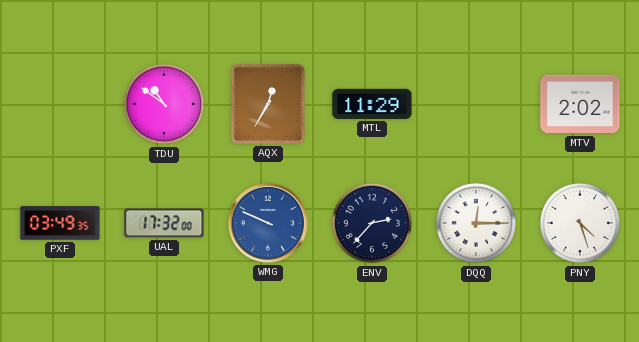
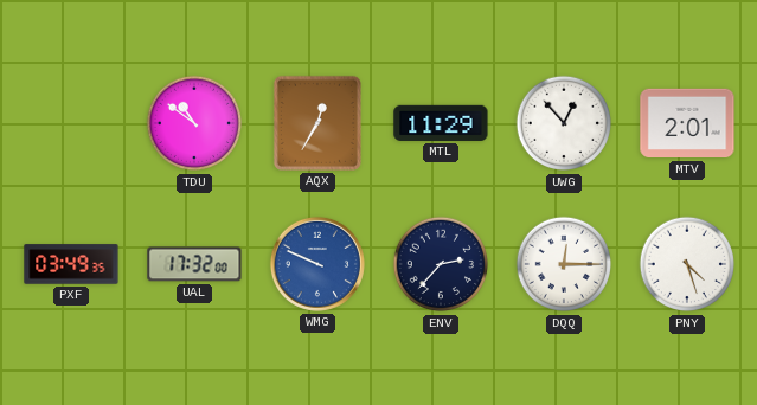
UWG: none -> 12:53 (564, 123)
MTV: 2:02 -> 2:01 (687, 123)
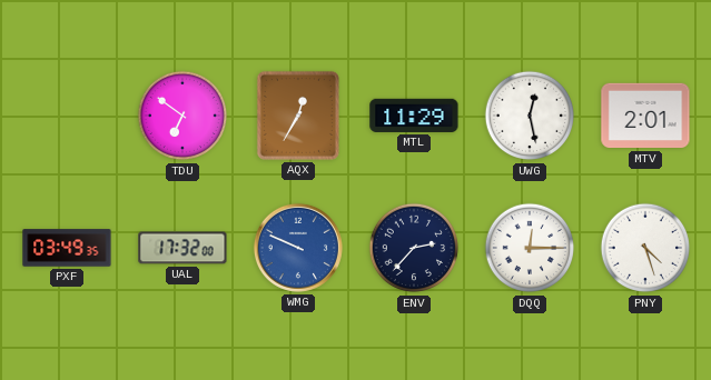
TDU: 10:51 -> 6:51 (182, 116)
UWG: 12:53 -> 12:28 (530, 116)
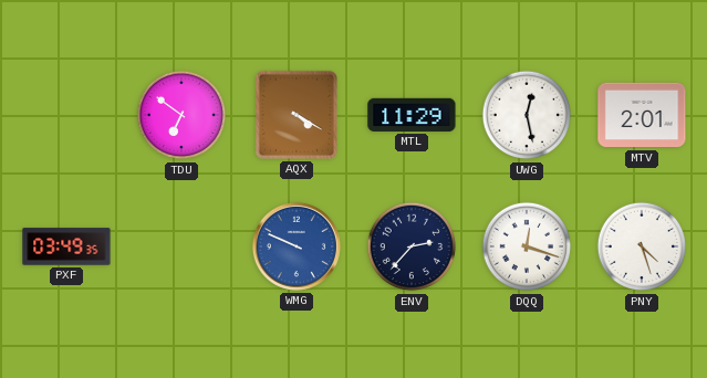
AQX: 12:35 -> 4:20 (297, 115)
UAL: 17:32 -> none (182, 248)
DQQ: 12:15 -> 12:18 (527, 246)
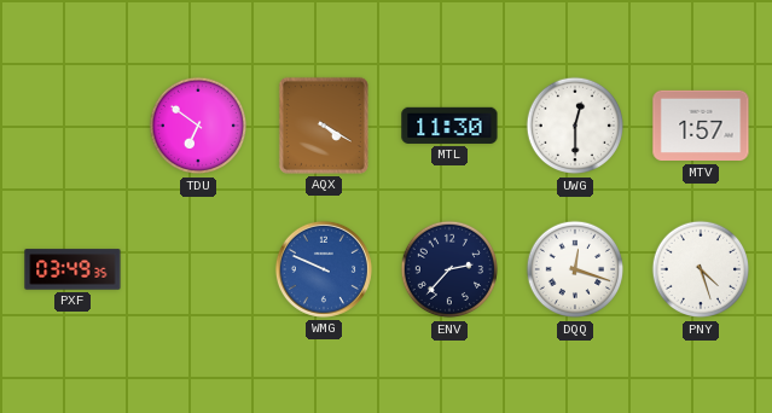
MTL: 11:29 -> 11:30 (449, 126)
UWG: 12:28 -> 12:30 (575, 126)
MTV: 2:01 -> 1:57 (701, 126)
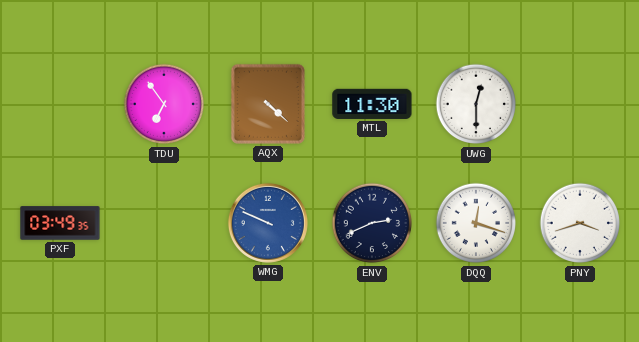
TDU: 6:51 -> 6:54 (164, 104)
AQX: 4:20 -> 4:22 (268, 104)
MTV: 1:57 -> none (701, 126)
ENV: 2:37 -> 2:41 (372, 223)
PNY: 4:27 -> 3:42 (580, 223)
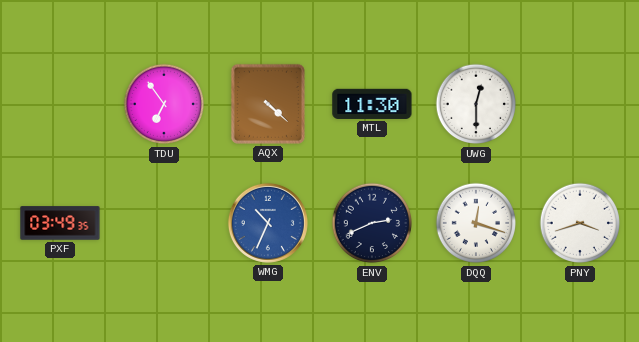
WMG: 9:49 -> 10:34 (268, 223)
